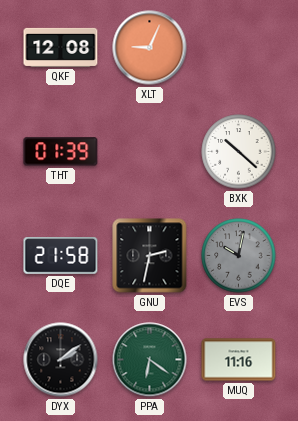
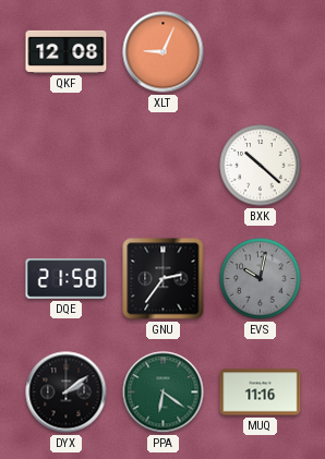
THT: 01:39 -> none (61, 152)
GNU: 2:32 -> 2:36 (164, 279)
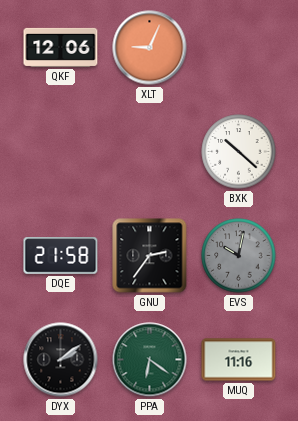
QKF: 12:08 -> 12:06 (61, 47)
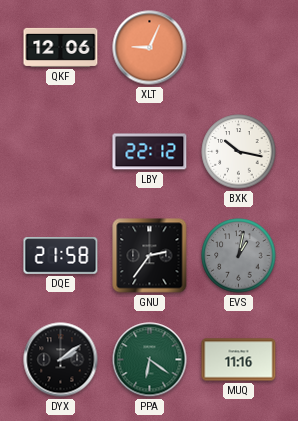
LBY: none -> 22:12 (150, 152)
BXK: 10:22 -> 10:17 (239, 152)
EVS: 10:02 -> 1:02 (239, 256)
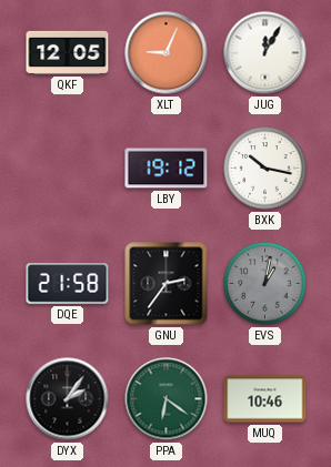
QKF: 12:06 -> 12:05 (68, 52)
JUG: none -> 12:05 (265, 53)
LBY: 22:12 -> 19:12 (167, 169)
DYX: 2:09 -> 2:06 (68, 399)
MUQ: 11:16 -> 10:46 (265, 399)
